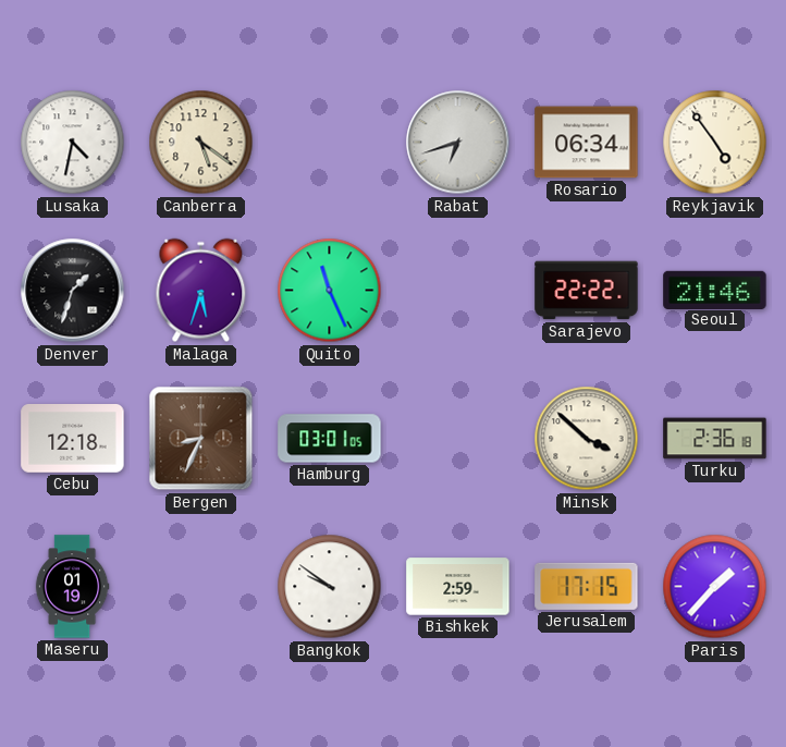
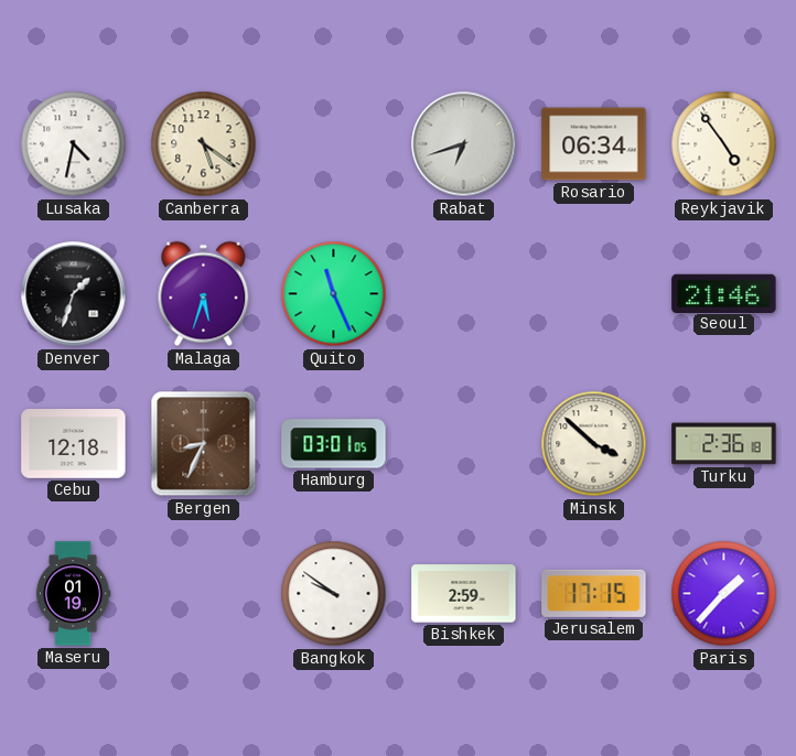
Sarajevo: 22:22 -> none (587, 291)
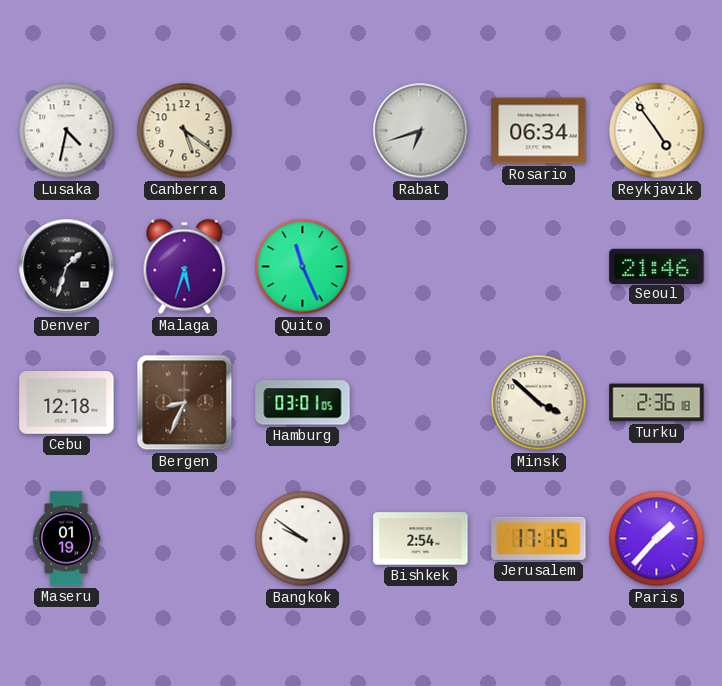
Bishkek: 2:59 -> 2:54 (421, 539)
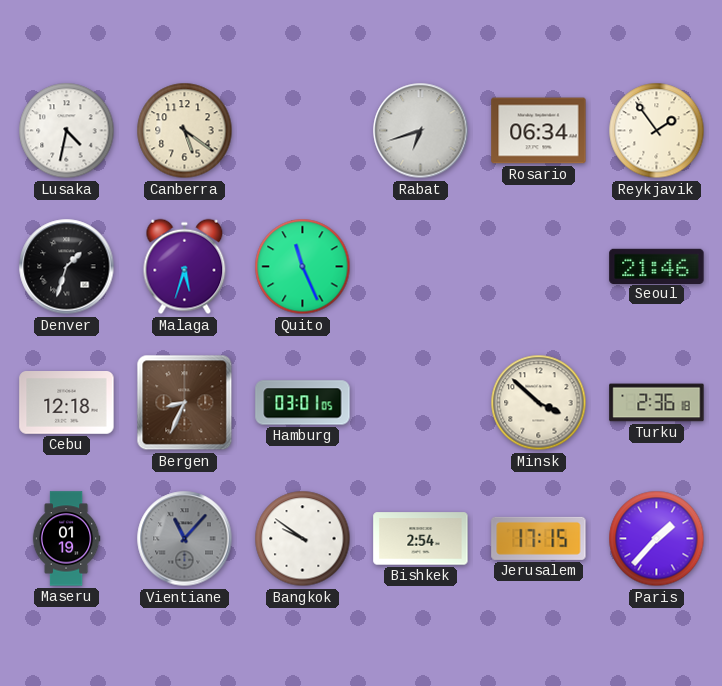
Reykjavik: 4:54 -> 1:54 (657, 131)
Vientiane: none -> 11:07 (185, 539)
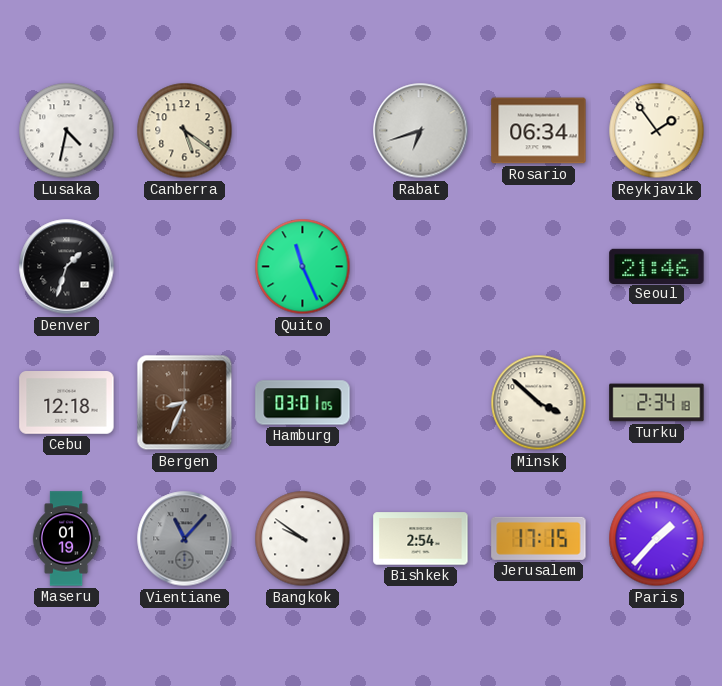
Malaga: 5:33 -> none (185, 267)
Turku: 2:36 -> 2:34 (657, 403)
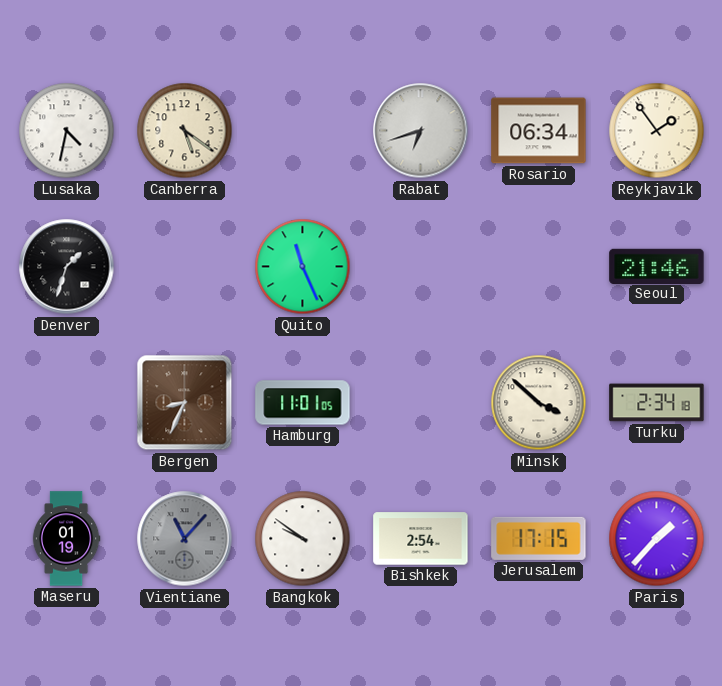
Cebu: 12:18 -> none (67, 403)
Hamburg: 03:01 -> 11:01 (303, 403)
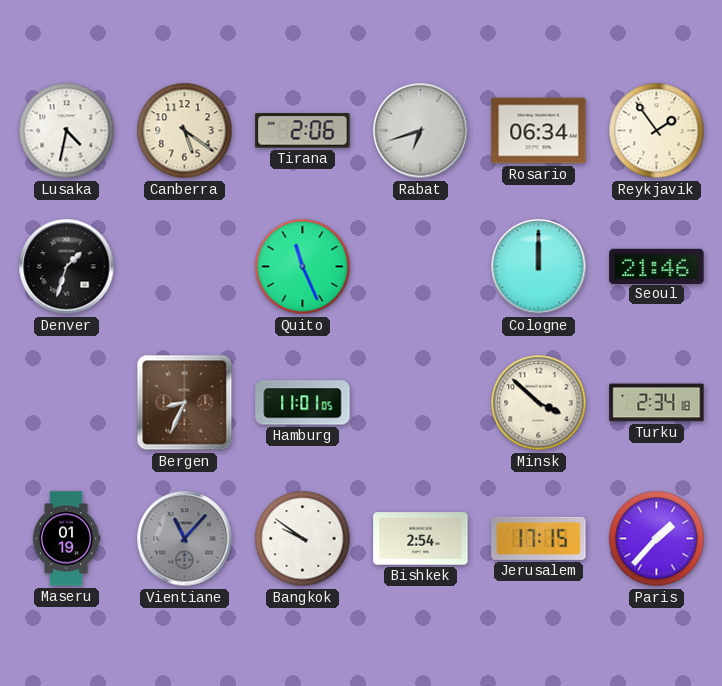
Tirana: none -> 2:06 (303, 131)
Cologne: none -> 12:00 (539, 267)
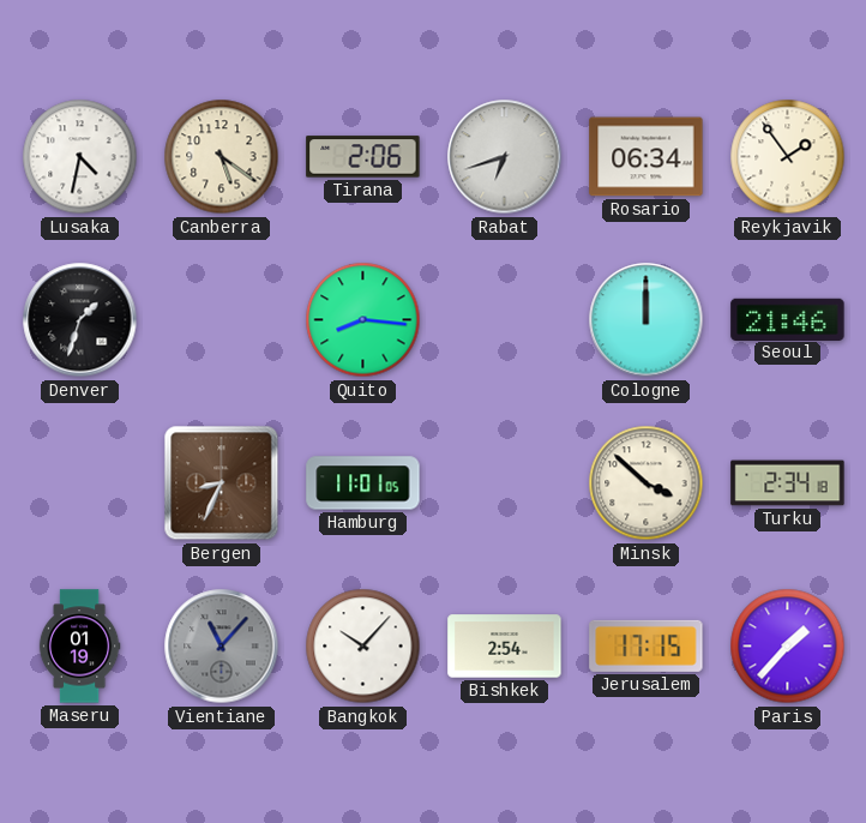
Quito: 11:26 -> 8:16 (363, 320)
Bangkok: 9:51 -> 10:07 (363, 647)
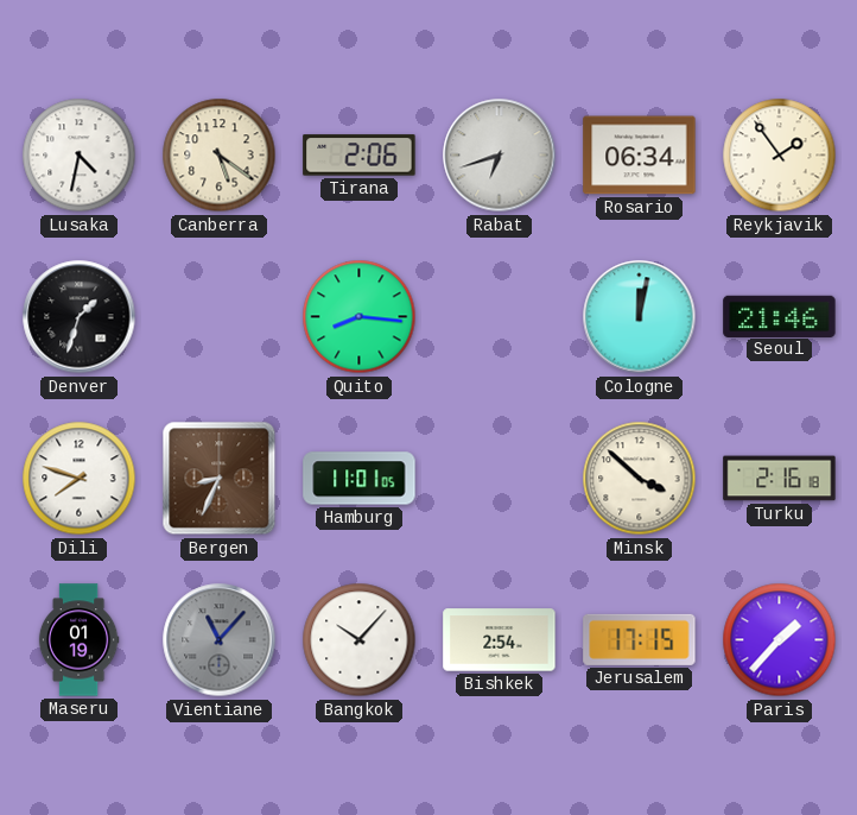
Cologne: 12:00 -> 12:02 (640, 317)
Dili: none -> 7:48 (80, 479)
Turku: 2:34 -> 2:16 (780, 479)
